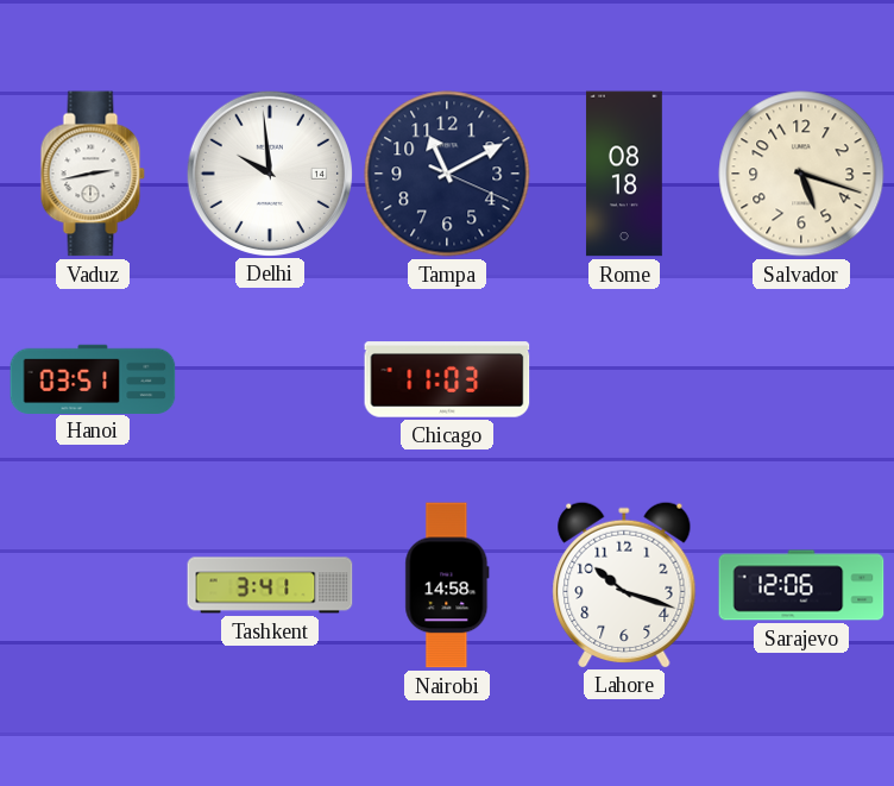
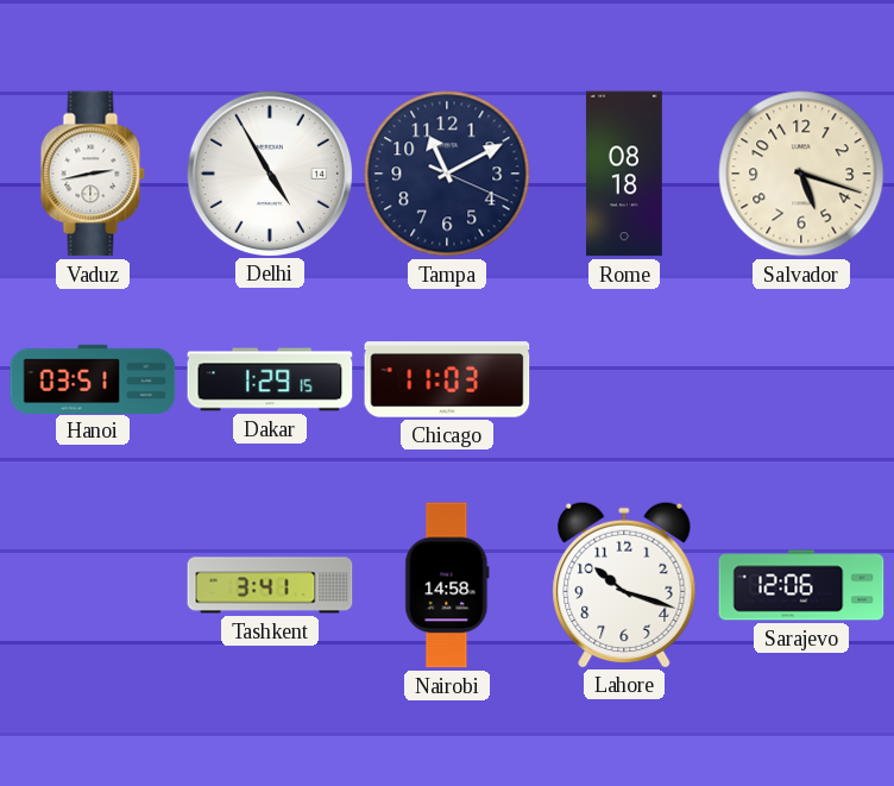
Delhi: 9:59 -> 4:55 (269, 172)
Dakar: none -> 1:29 (270, 379)
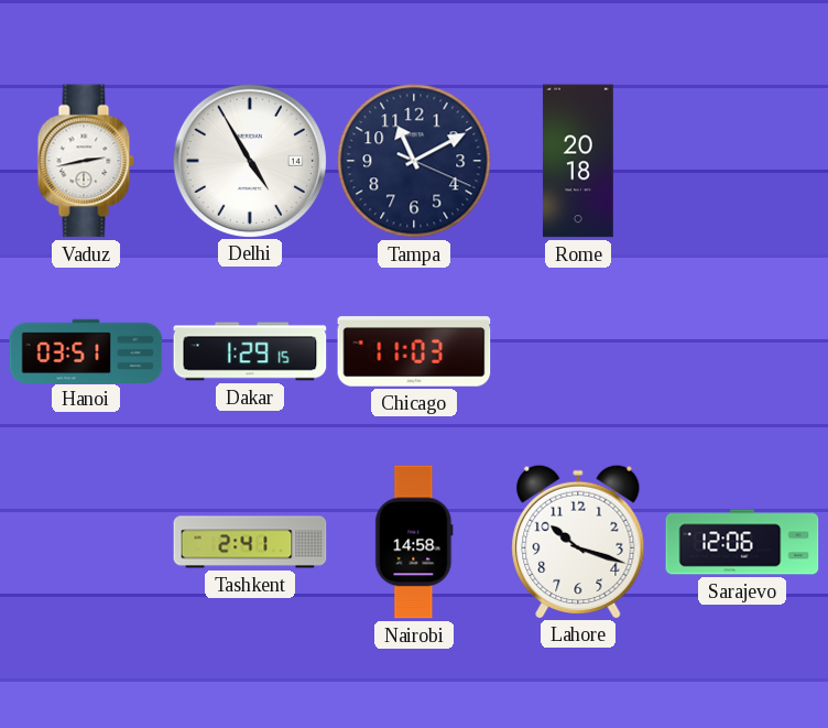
Rome: 08:18 -> 20:18 (578, 161)
Salvador: 5:18 -> none (801, 174)
Tashkent: 3:41 -> 2:41 (250, 542)
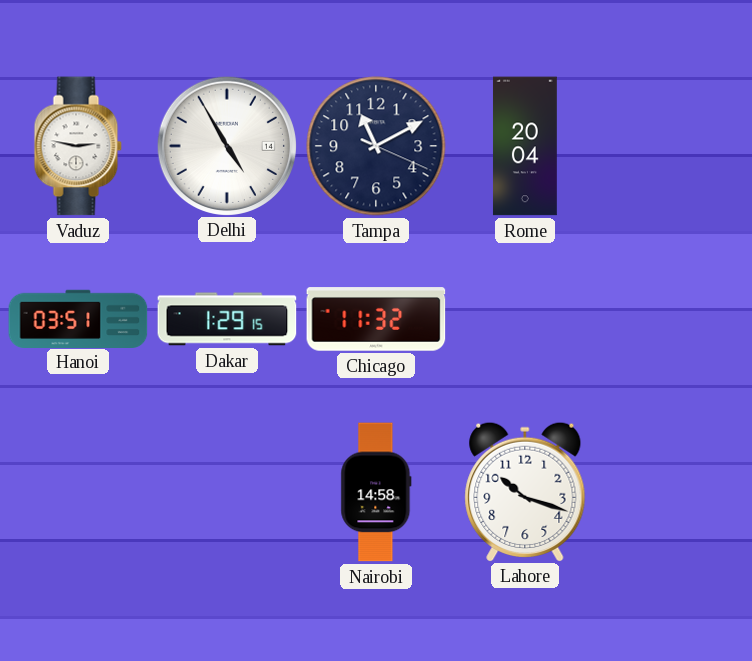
Vaduz: 2:43 -> 2:47 (78, 146)
Rome: 20:18 -> 20:04 (525, 146)
Chicago: 11:03 -> 11:32 (376, 319)
Tashkent: 2:41 -> none (250, 542)
Sarajevo: 12:06 -> none (742, 542)
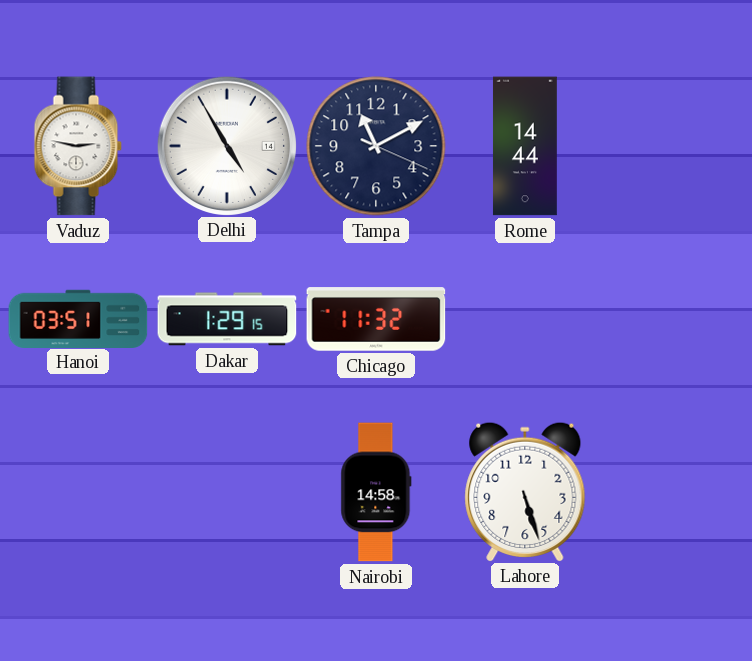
Rome: 20:04 -> 14:44 (525, 146)
Lahore: 10:18 -> 5:27 (525, 491)
